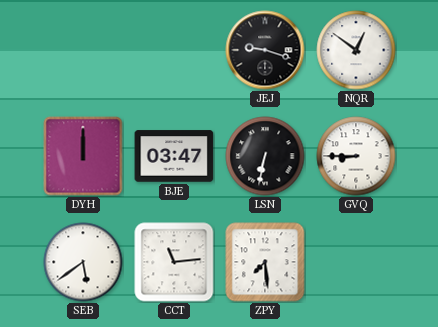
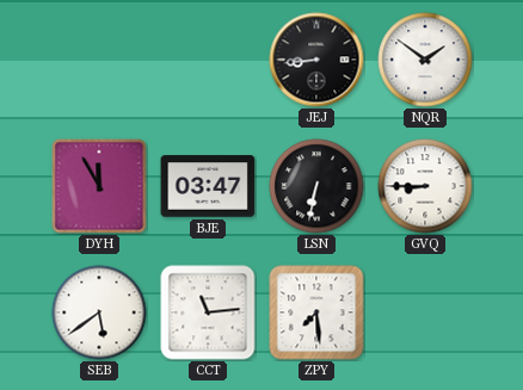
JEJ: 9:18 -> 8:44 (316, 60)
NQR: 12:51 -> 1:51 (425, 60)
DYH: 12:00 -> 11:55 (99, 186)
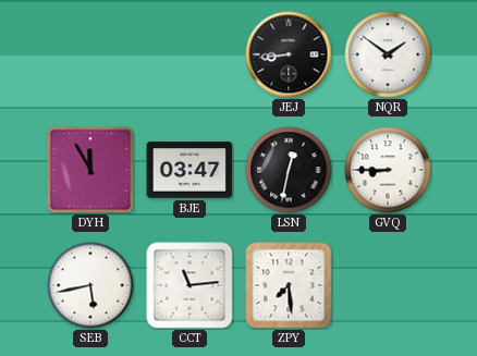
LSN: 6:32 -> 12:32 (289, 170)
SEB: 5:39 -> 5:43 (90, 285)
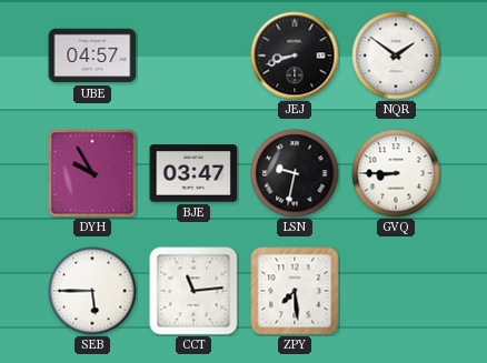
UBE: none -> 04:57 (92, 56)
JEJ: 8:44 -> 8:42 (295, 56)
DYH: 11:55 -> 9:55 (92, 173)
LSN: 12:32 -> 9:32 (295, 173)
SEB: 5:43 -> 5:45 (92, 291)
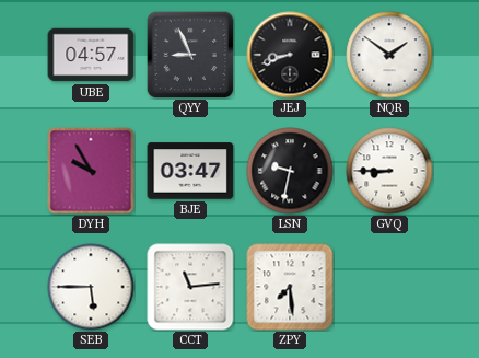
QYY: none -> 8:56 (190, 55)
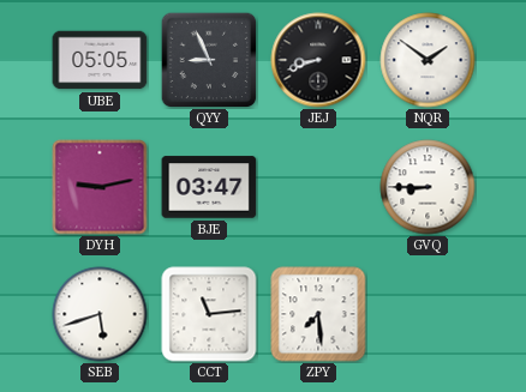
UBE: 04:57 -> 05:05 (100, 60)
DYH: 9:55 -> 9:13 (100, 187)
LSN: 9:32 -> none (290, 171)
SEB: 5:45 -> 5:42 (100, 314)
